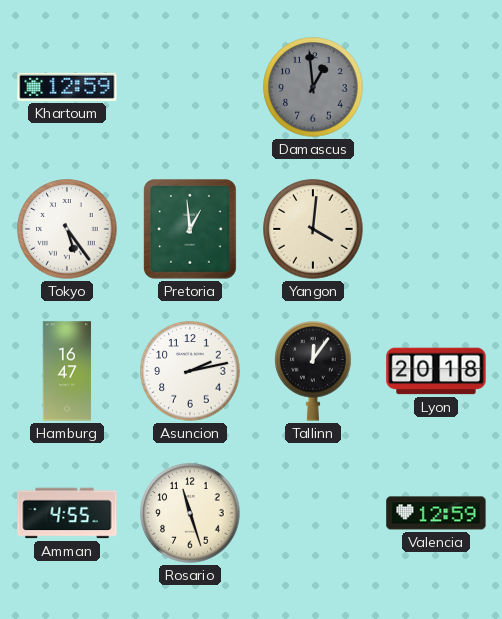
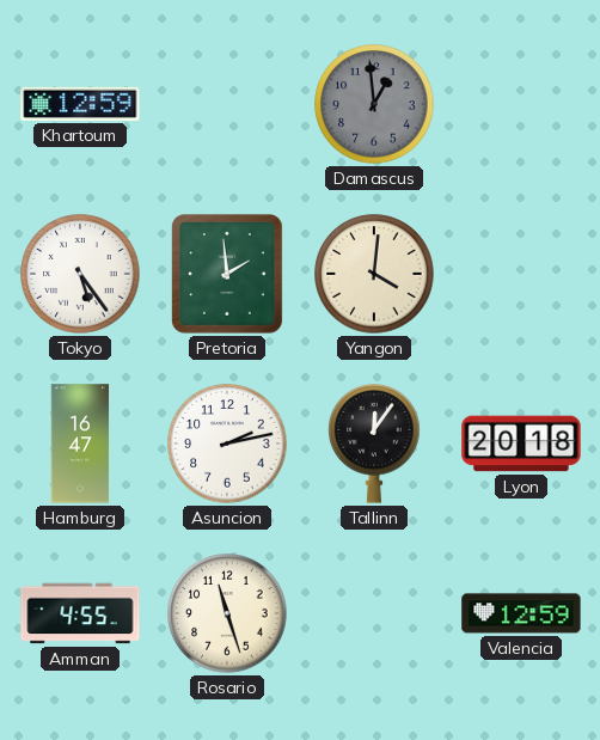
Pretoria: 12:59 -> 1:59 (227, 275)
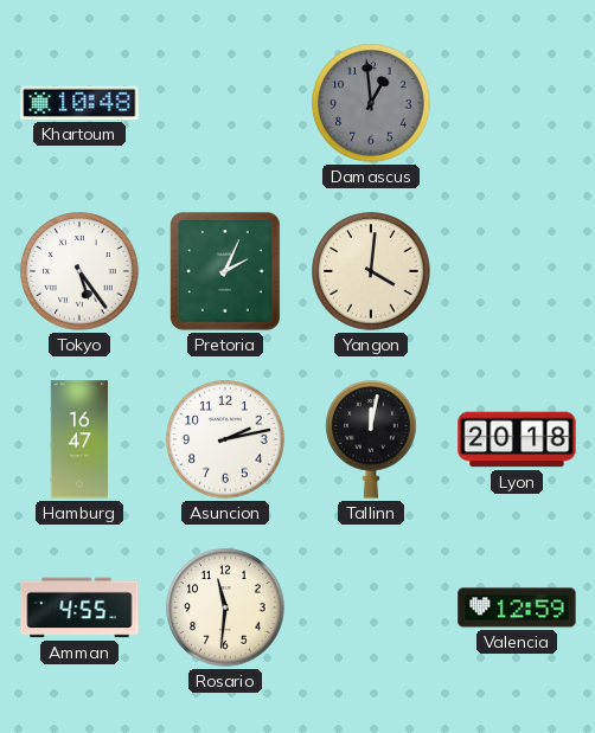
Khartoum: 12:59 -> 10:48 (79, 103)
Pretoria: 1:59 -> 2:04 (225, 272)
Tallinn: 12:06 -> 12:02 (371, 441)
Rosario: 11:27 -> 11:31 (225, 607)
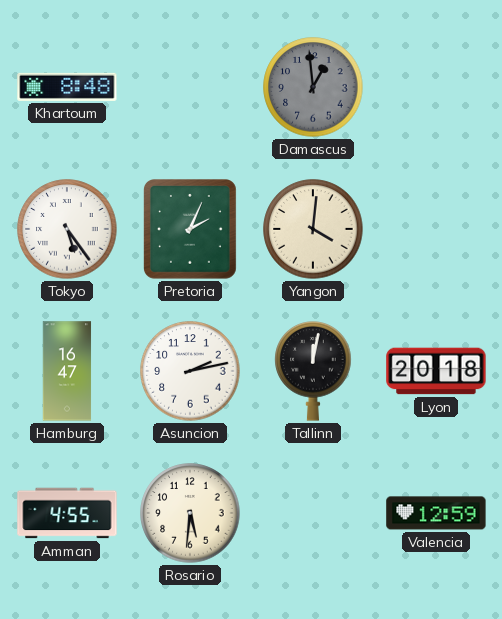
Khartoum: 10:48 -> 8:48 (67, 87)
Rosario: 11:31 -> 5:31 (190, 513)
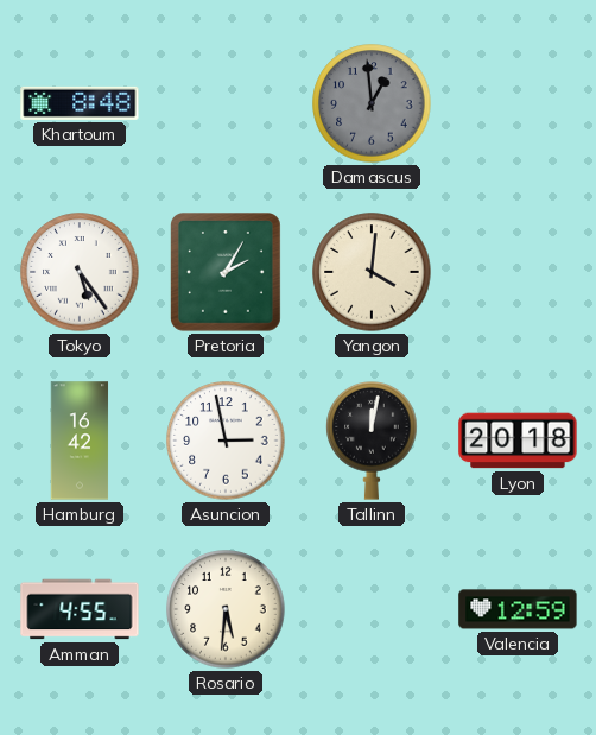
Pretoria: 2:04 -> 2:05 (226, 273)
Hamburg: 16:47 -> 16:42 (80, 441)
Asuncion: 2:13 -> 2:58 (226, 441)
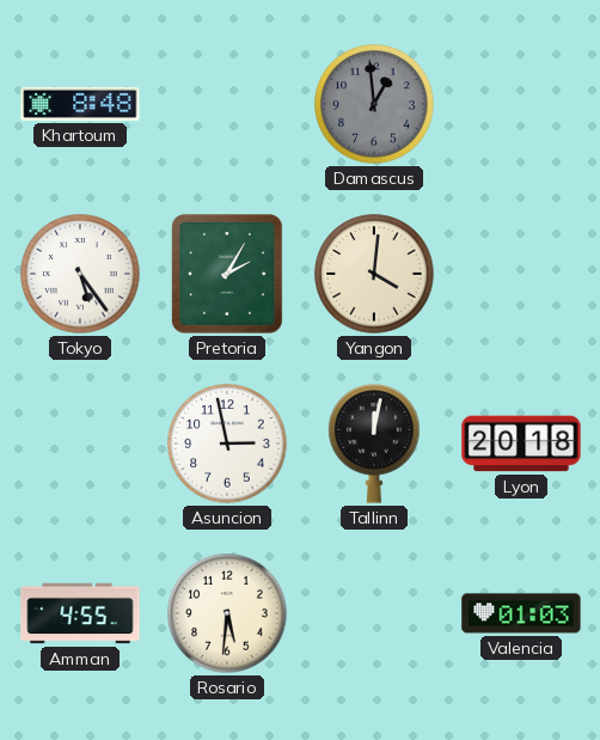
Hamburg: 16:42 -> none (80, 441)
Valencia: 12:59 -> 01:03 (521, 613)
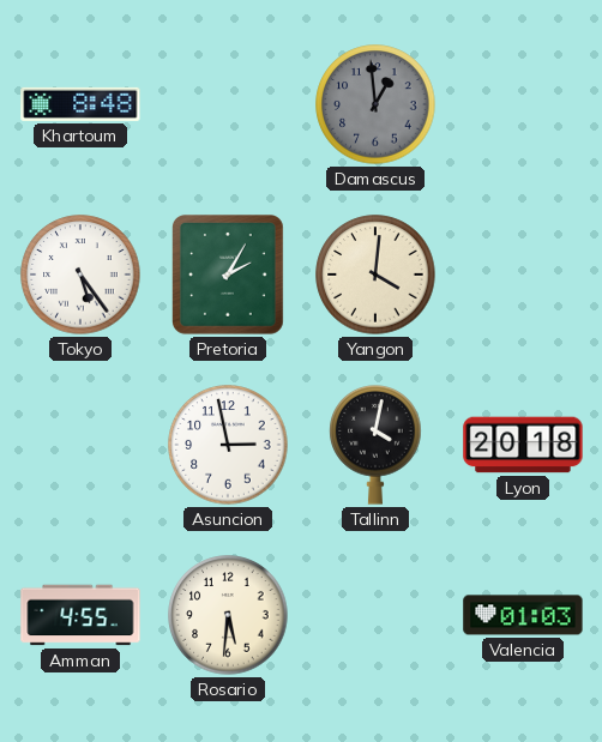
Tallinn: 12:02 -> 4:02 (375, 446)
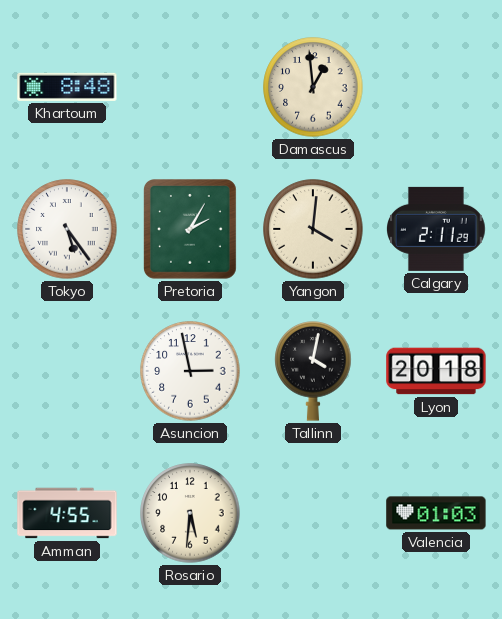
Damascus dial: grey -> cream (313, 87)
Calgary: none -> 2:11 (437, 229)
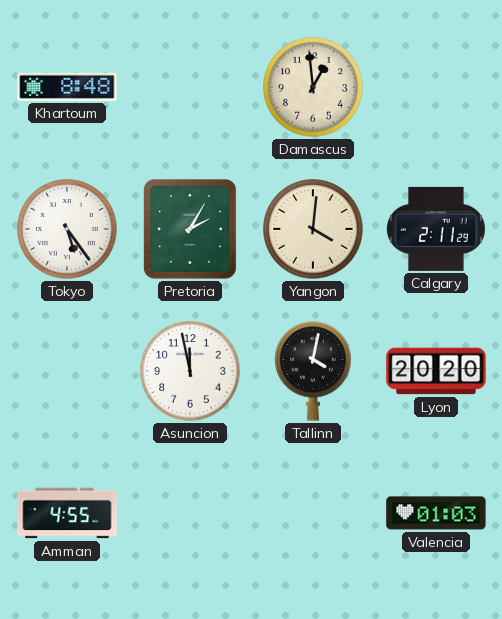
Asuncion: 2:58 -> 11:58 (190, 371)
Lyon: 20:18 -> 20:20 (436, 371)
Rosario: 5:31 -> none (190, 513)
